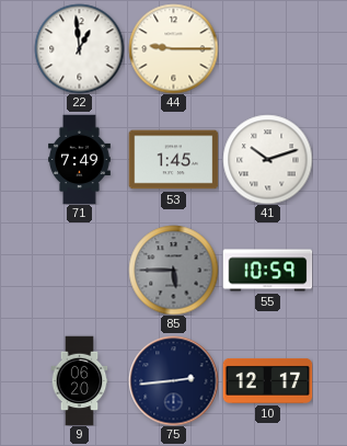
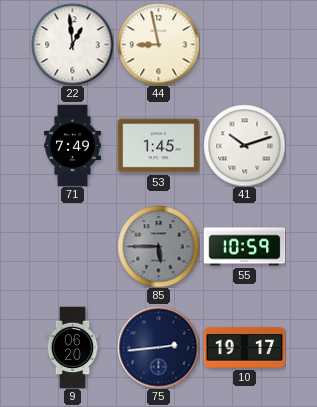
44: 9:15 -> 8:58 (158, 44)
10: 12:17 -> 19:17 (244, 347)
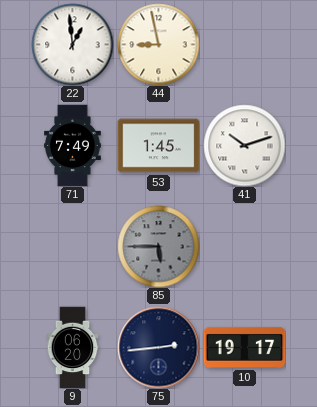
55: 10:59 -> none (244, 247)
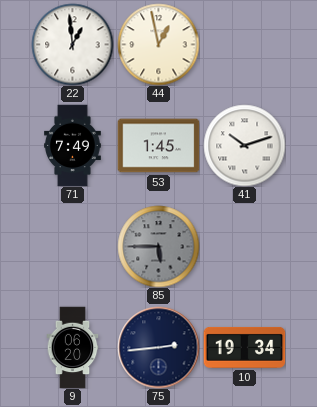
44: 8:58 -> 12:58 (158, 44)
10: 19:17 -> 19:34 (244, 347)
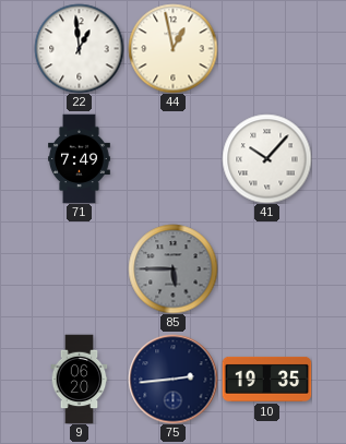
53: 1:45 -> none (158, 146)
41: 10:12 -> 10:07 (266, 158)
10: 19:34 -> 19:35 (266, 379)
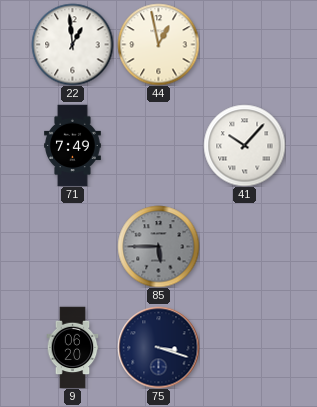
75: 2:44 -> 3:18 (158, 347)
10: 19:35 -> none (266, 379)
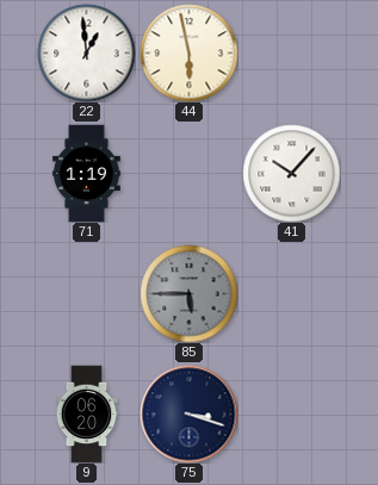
44: 12:58 -> 5:58 (188, 52)
71: 7:49 -> 1:19 (87, 173)
